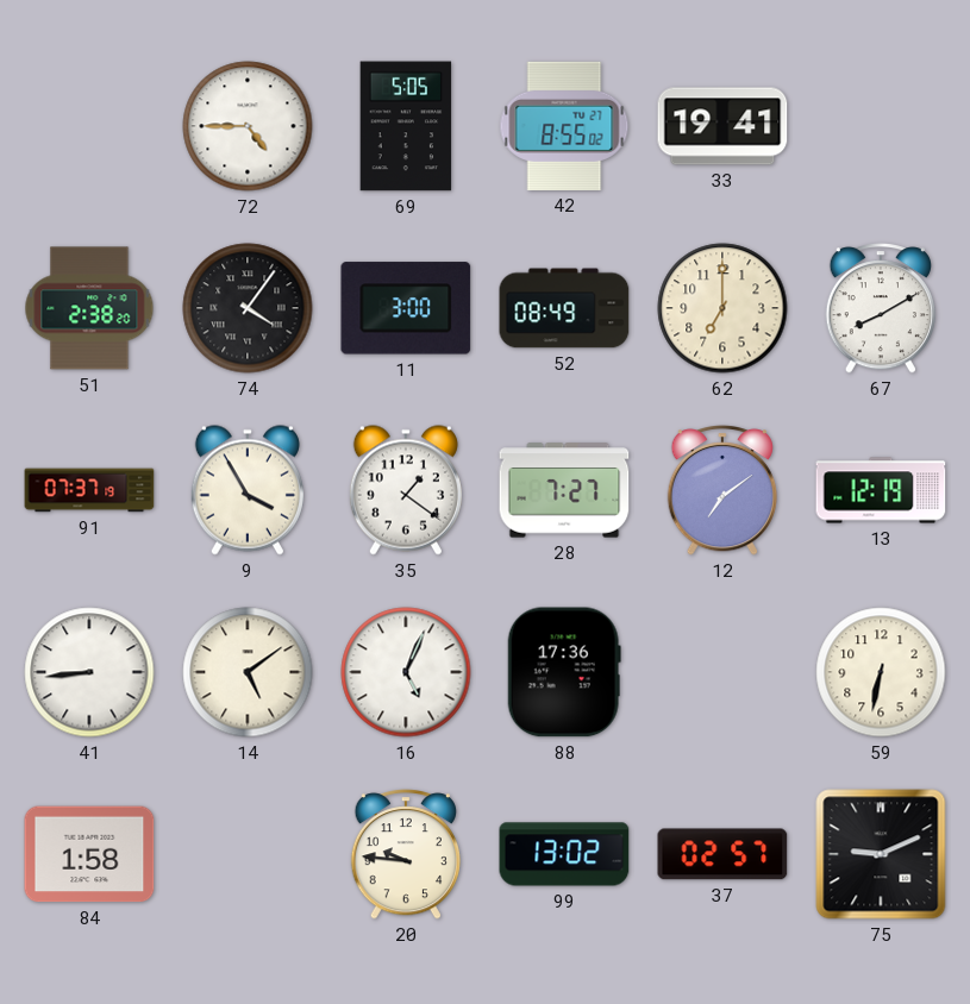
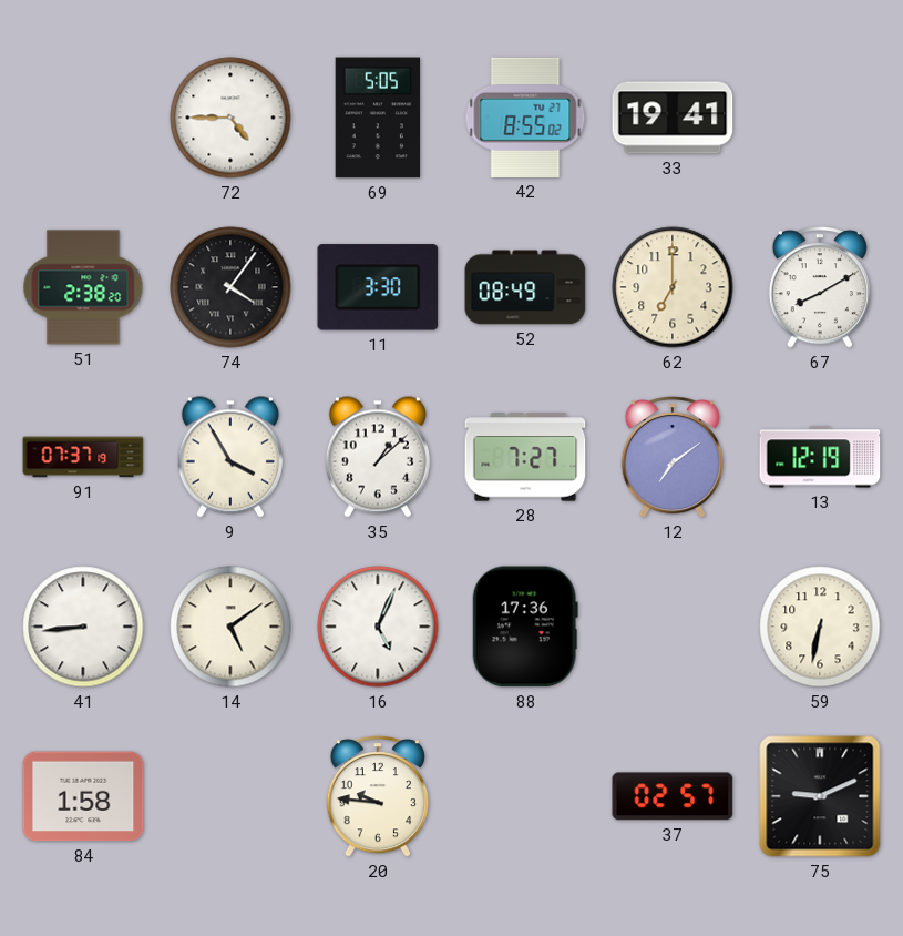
11: 3:00 -> 3:30 (378, 287)
35: 1:21 -> 1:08 (378, 457)
99: 13:02 -> none (564, 854)
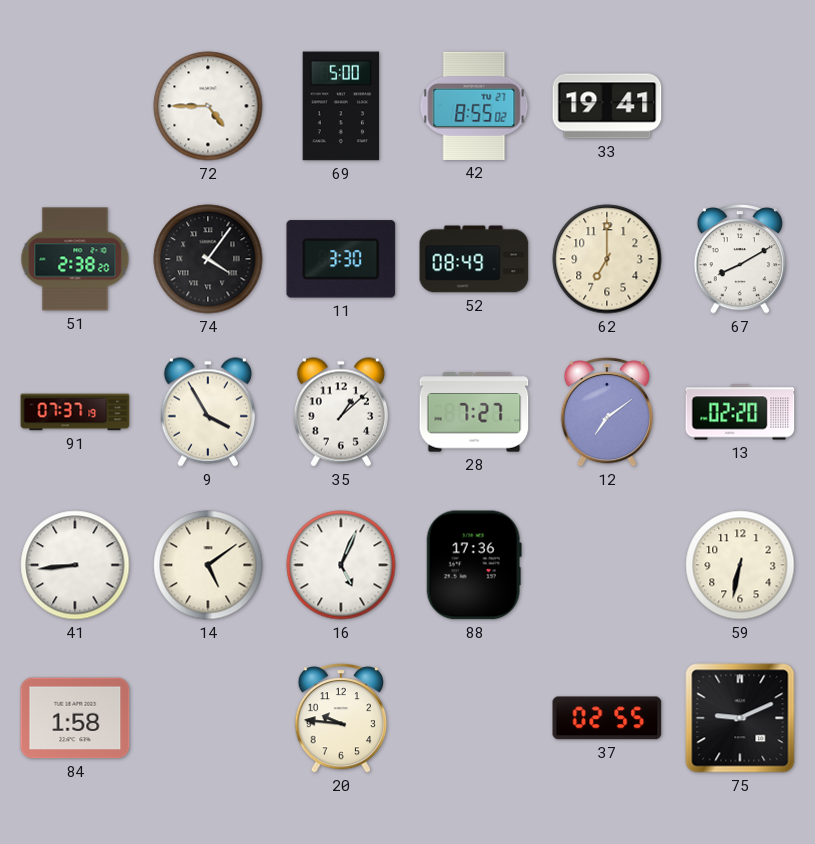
69: 5:05 -> 5:00 (341, 106)
13: 12:19 -> 02:20 (740, 412)
37: 02:57 -> 02:55 (607, 718)
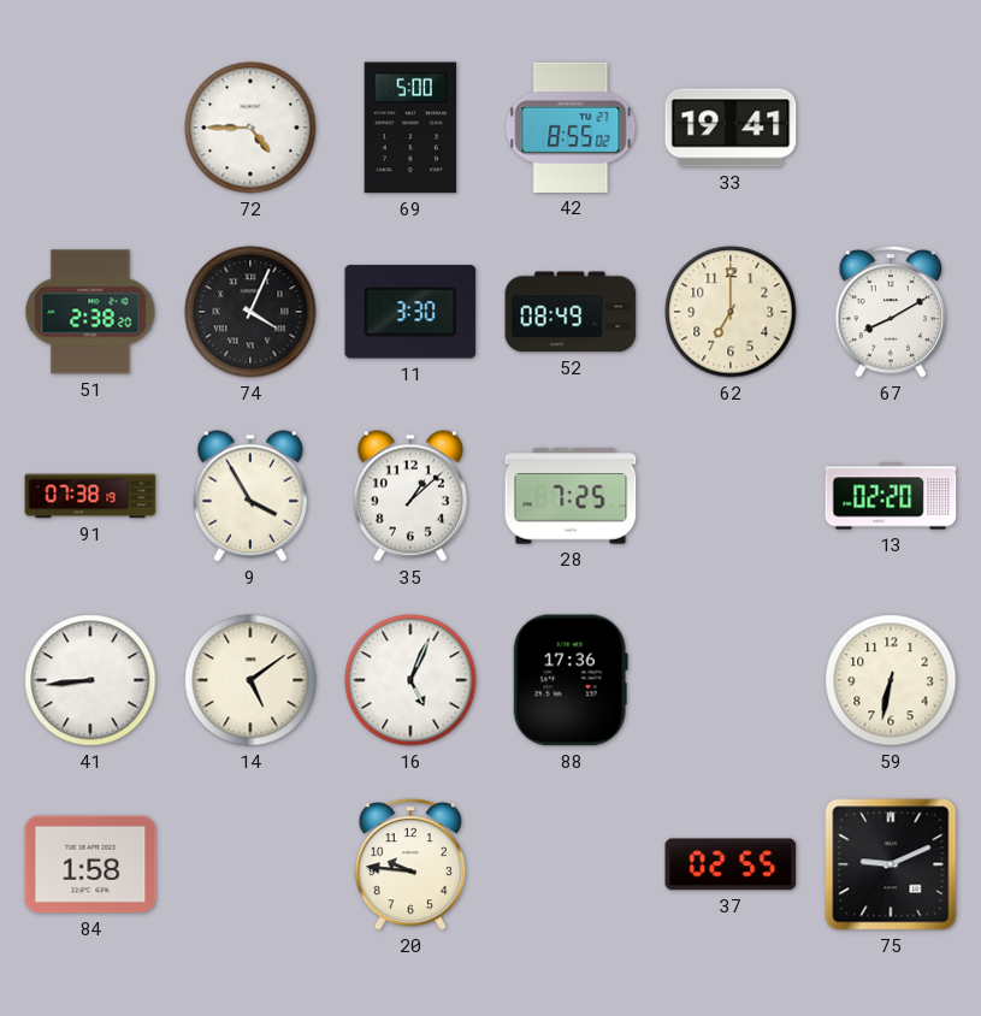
74: 4:06 -> 4:04 (250, 312)
91: 07:37 -> 07:38 (90, 496)
28: 7:27 -> 7:25 (571, 496)
12: 7:09 -> none (607, 412)
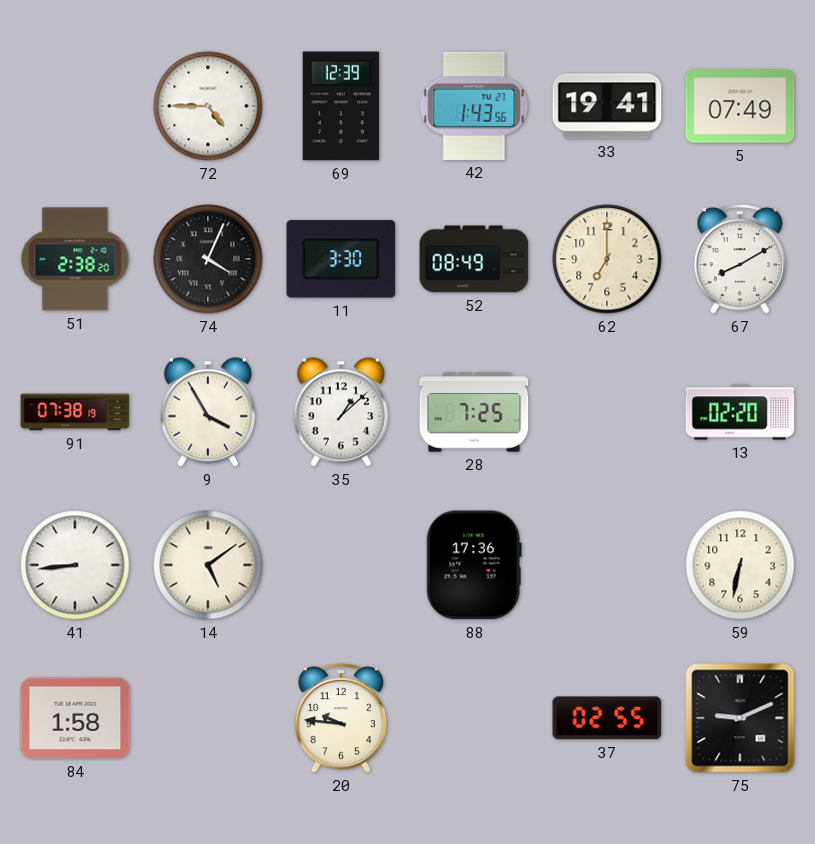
69: 5:00 -> 12:39 (341, 106)
42: 8:55 -> 1:43 (474, 106)
5: none -> 07:49 (740, 106)
16: 5:04 -> none (410, 680)
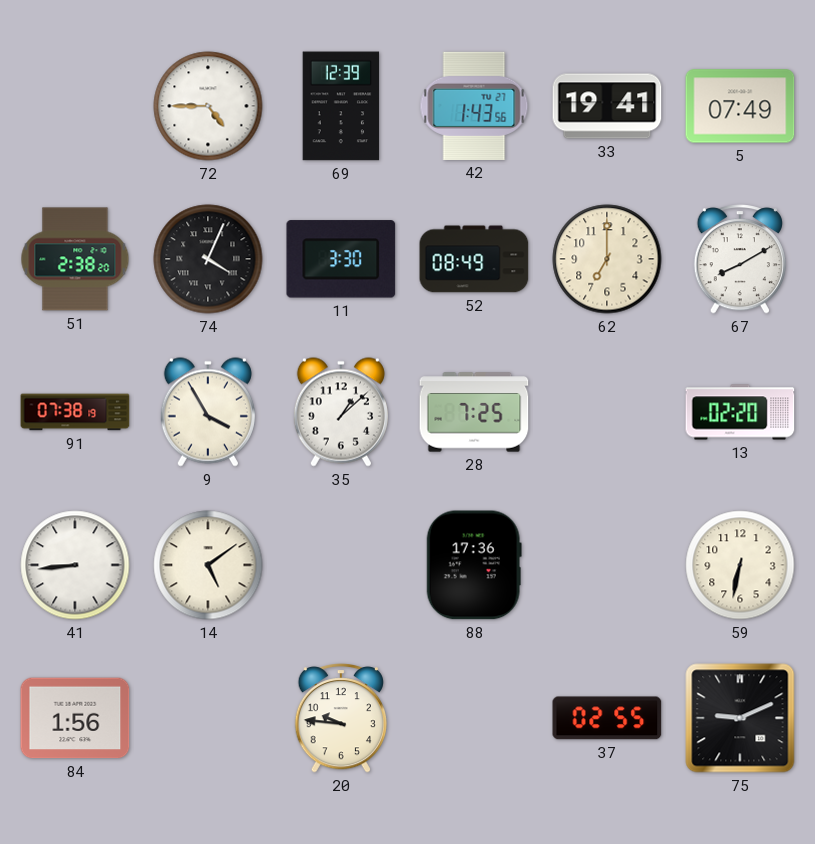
84: 1:58 -> 1:56 (75, 718)
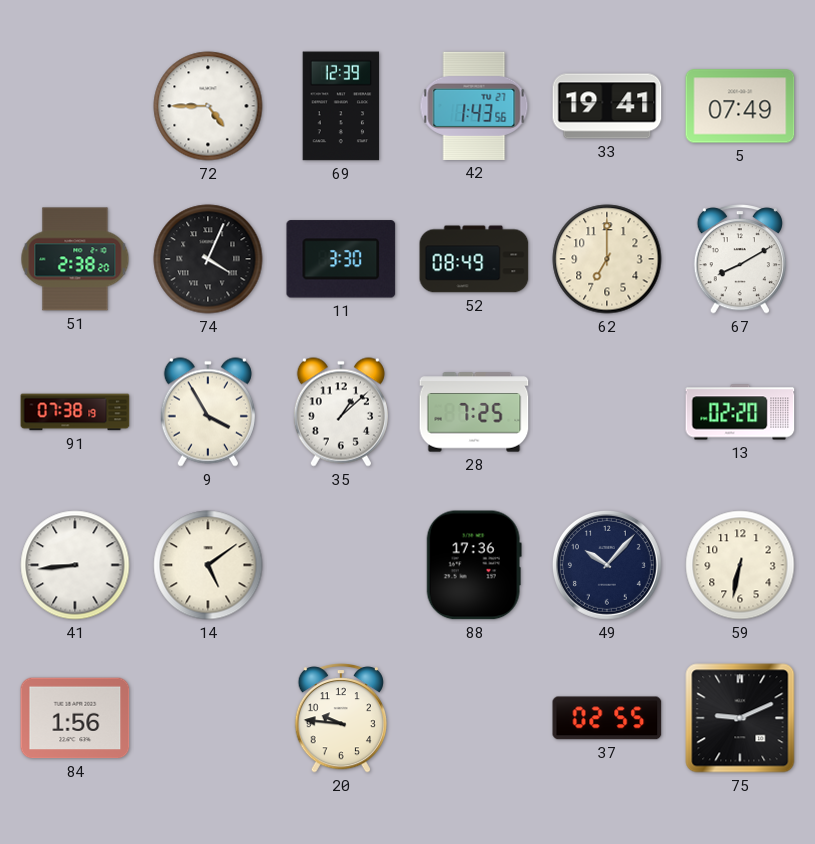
49: none -> 10:07 (607, 565)
